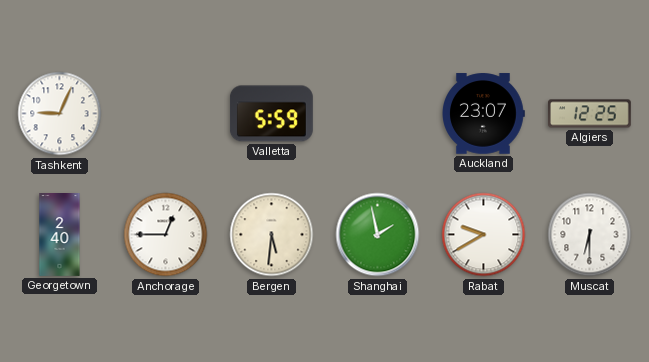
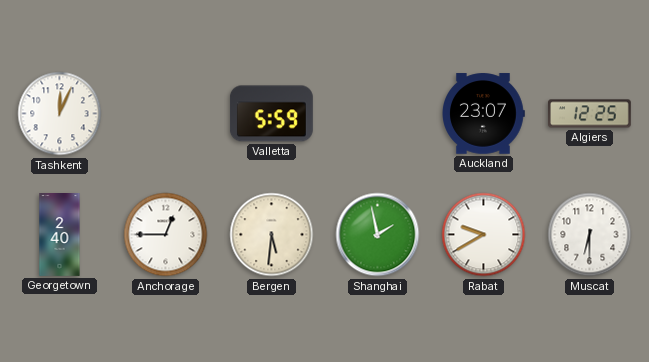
Tashkent: 9:04 -> 12:04 (60, 114)
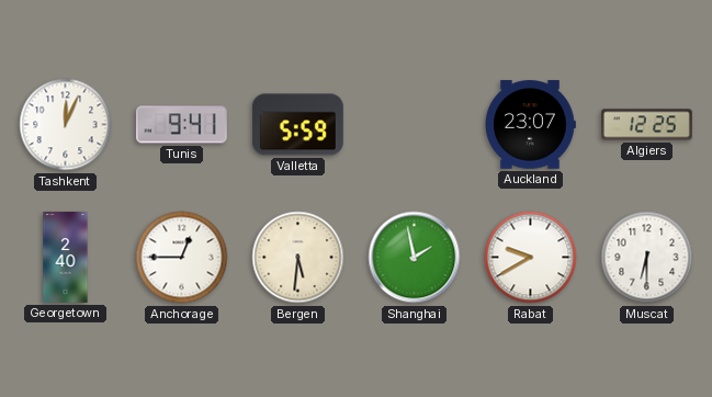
Tunis: none -> 9:41 (181, 125)
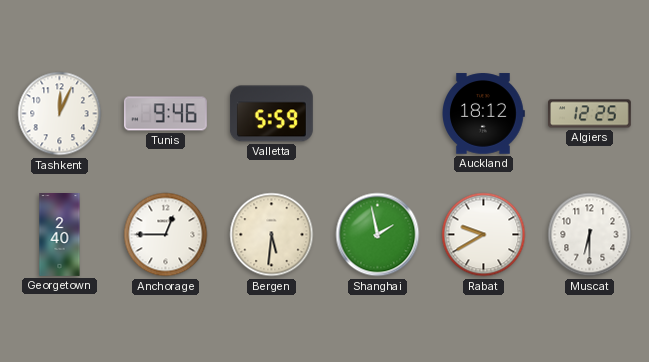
Tunis: 9:41 -> 9:46 (165, 114)
Auckland: 23:07 -> 18:12 (484, 114)
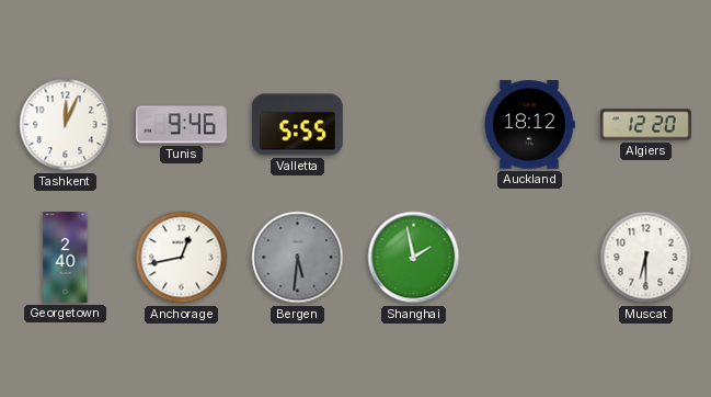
Valletta: 5:59 -> 5:55 (297, 125)
Algiers: 12:25 -> 12:20 (645, 125)
Anchorage: 12:45 -> 12:43 (182, 258)
Bergen dial: cream -> grey (298, 258)
Rabat: 9:40 -> none (484, 235)
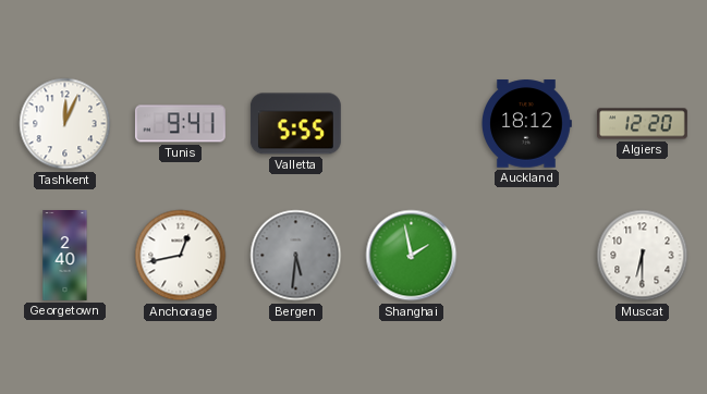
Tunis: 9:46 -> 9:41 (180, 124)
